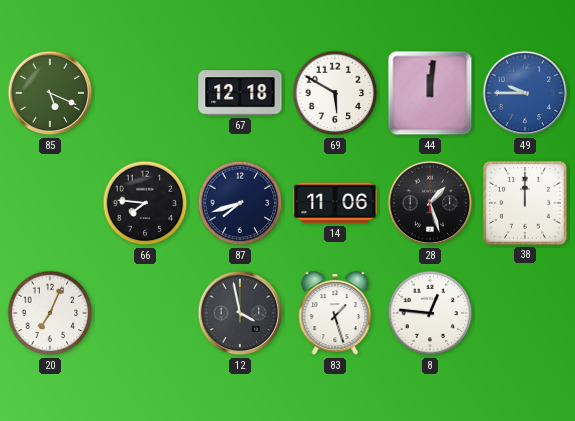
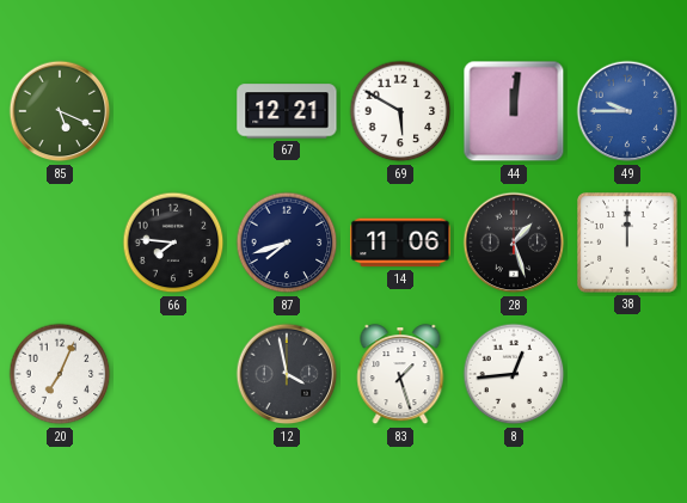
67: 12:18 -> 12:21 (287, 111)
8: 12:46 -> 12:44 (514, 374)
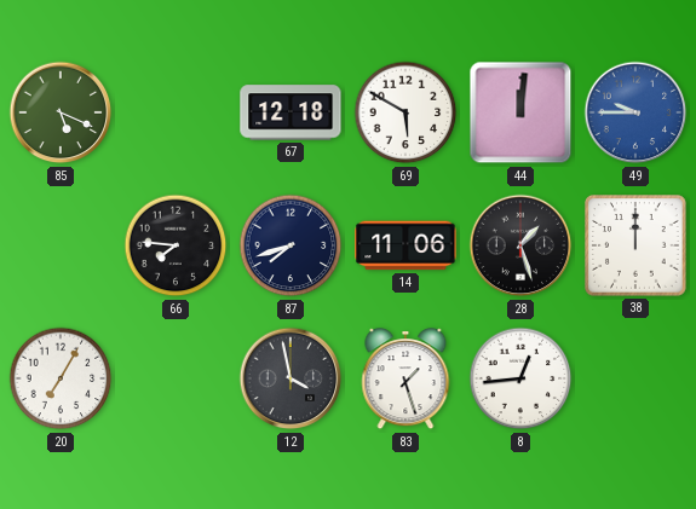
67: 12:21 -> 12:18 (291, 112)
20: 7:04 -> 7:05 (61, 378)
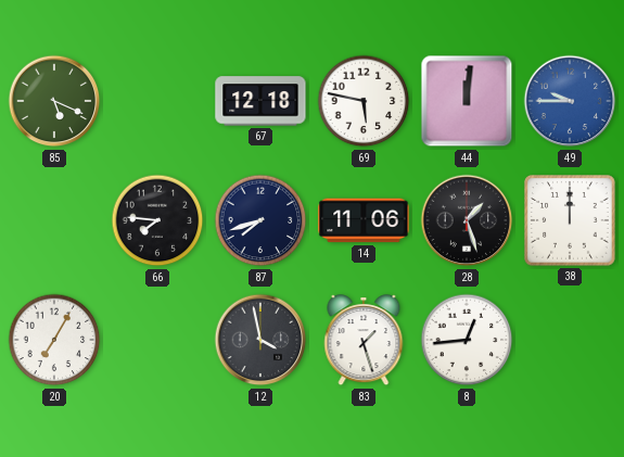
69: 5:50 -> 5:47 (364, 101)
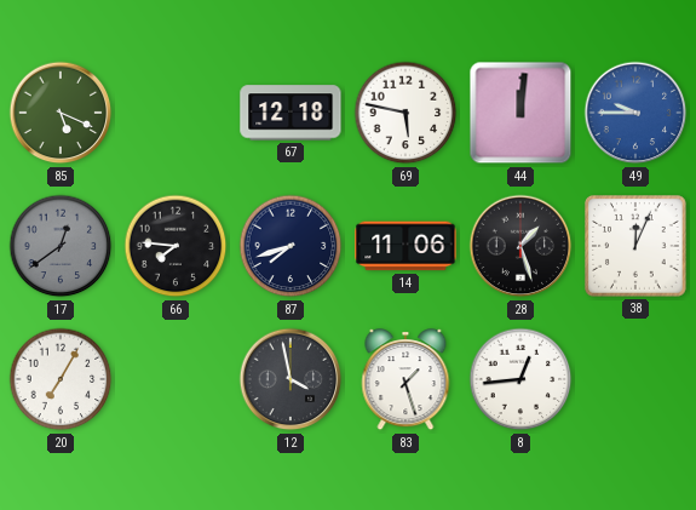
17: none -> 12:39 (61, 246)
38: 12:00 -> 12:04 (635, 246)
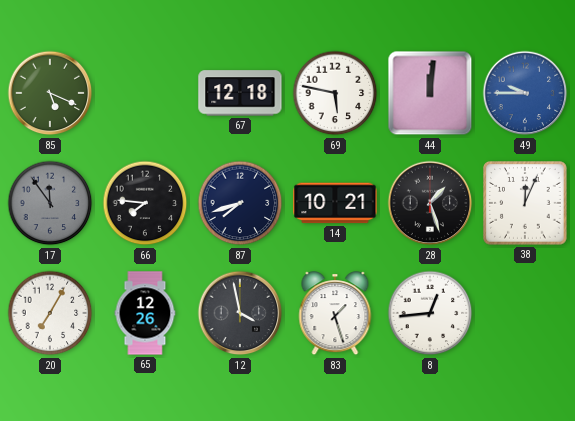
17: 12:39 -> 11:54 (50, 203)
14: 11:06 -> 10:21 (335, 203)
65: none -> 12:26 (145, 313)
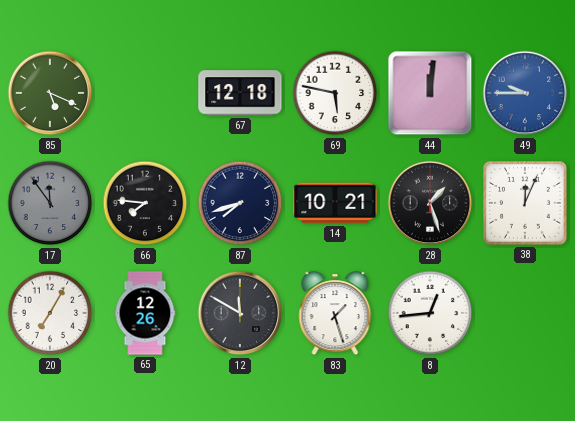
12: 3:58 -> 11:50 (240, 313)
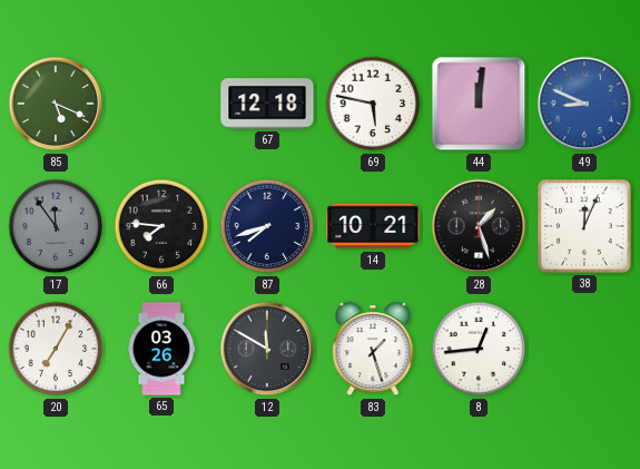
49: 9:45 -> 8:49 (584, 104)
65: 12:26 -> 03:26 (161, 349)
